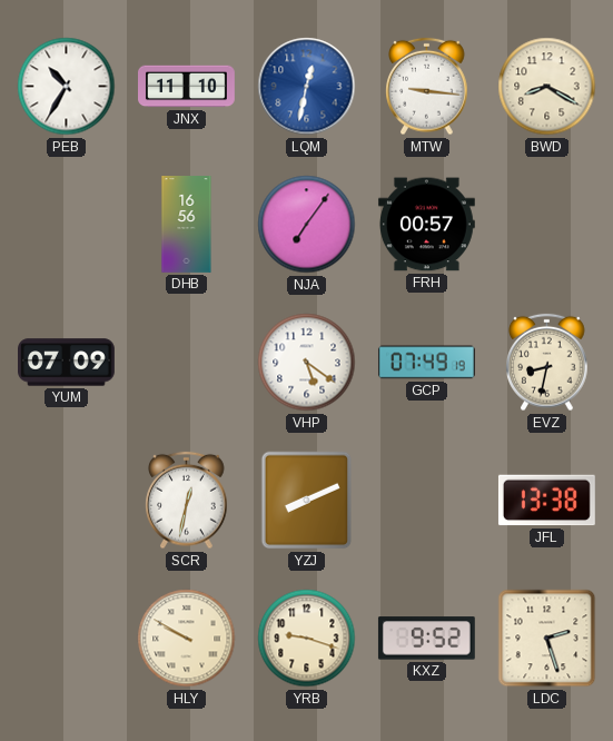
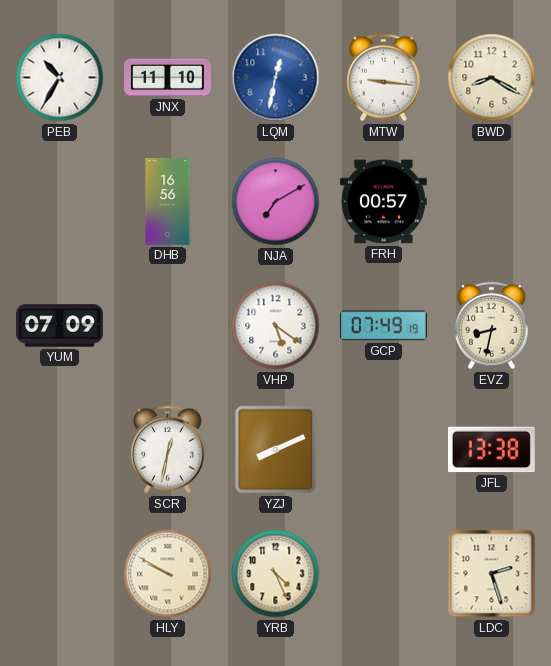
NJA: 7:06 -> 7:10 (276, 202)
YRB: 9:18 -> 4:26 (276, 574)
KXZ: 9:52 -> none (426, 639)
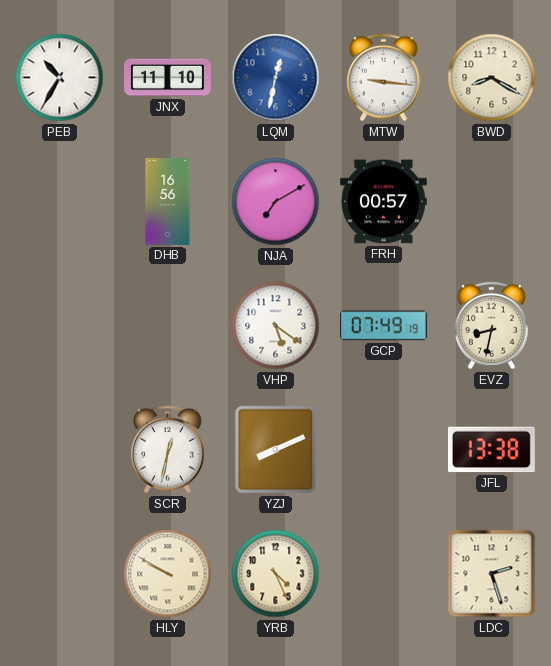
YUM: 07:09 -> none (60, 326)
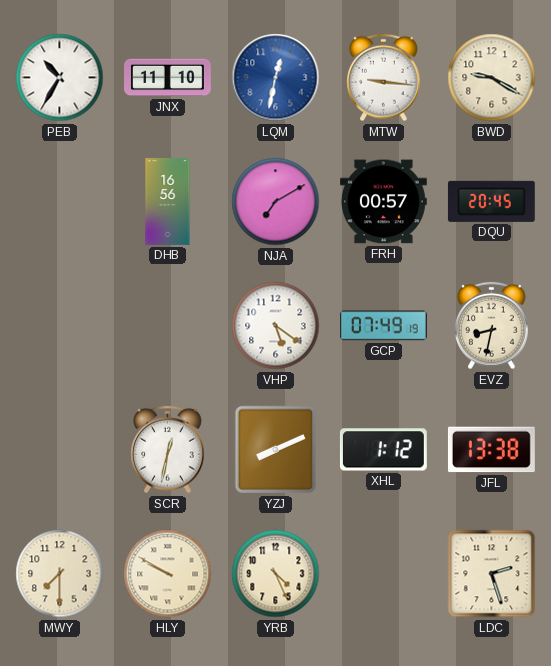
BWD: 8:20 -> 9:20 (492, 78)
DQU: none -> 20:45 (491, 201)
XHL: none -> 1:12 (383, 450)
MWY: none -> 7:30 (60, 574)
